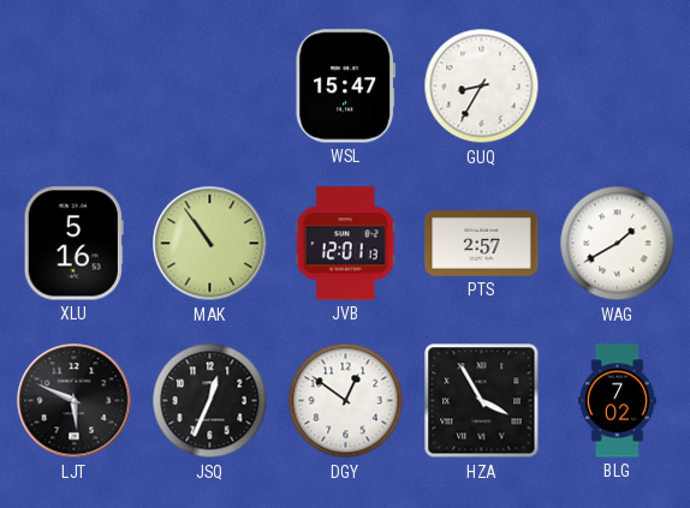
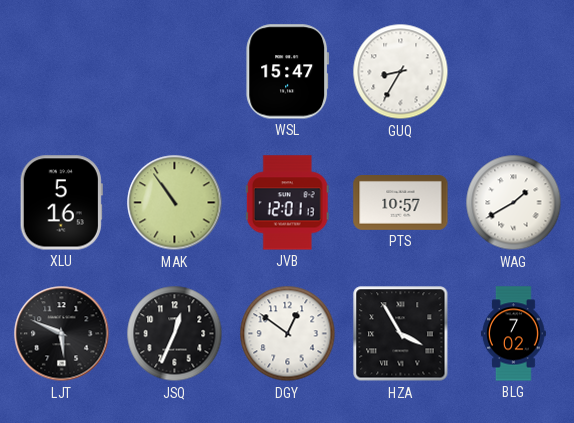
PTS: 2:57 -> 10:57 (401, 203)
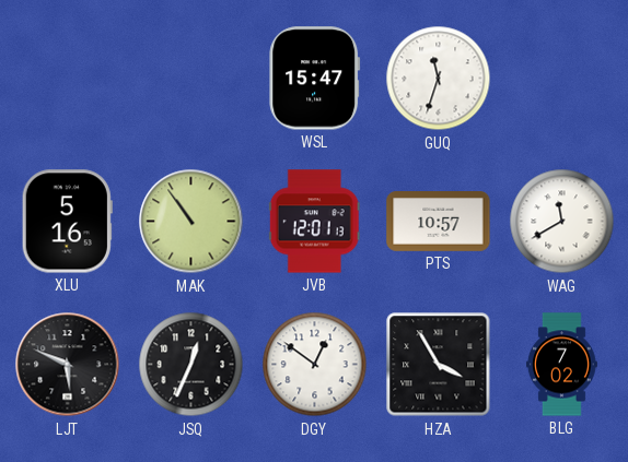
GUQ: 8:35 -> 11:33 (439, 79)
WAG: 1:40 -> 11:40 (562, 222)
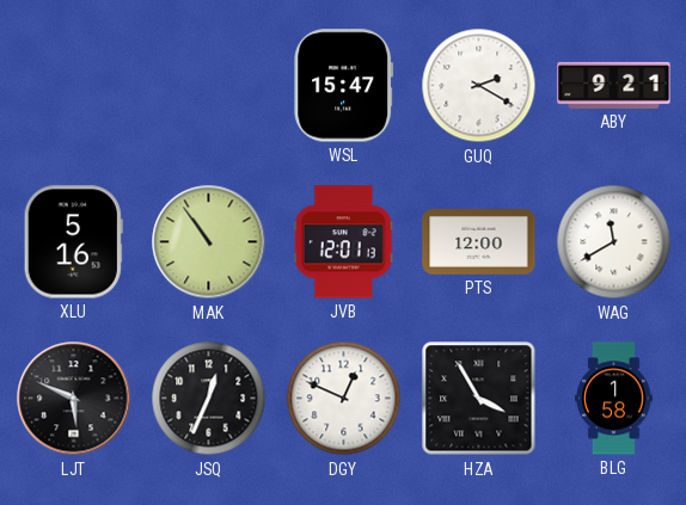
GUQ: 11:33 -> 2:20 (479, 86)
ABY: none -> 9:21 (614, 85)
PTS: 10:57 -> 12:00 (479, 242)
DGY: 12:51 -> 12:49 (344, 399)
BLG: 7:02 -> 1:58 (613, 399)
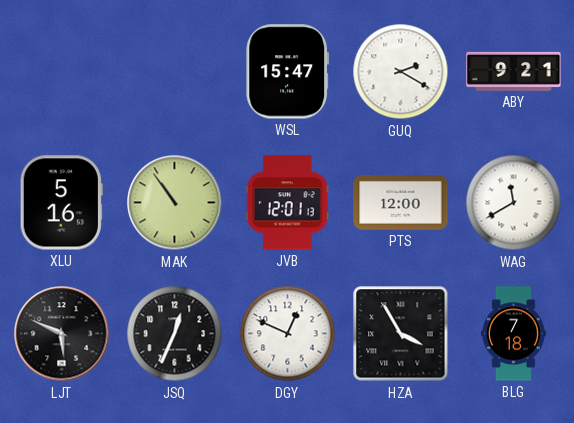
BLG: 1:58 -> 7:18 (513, 334)
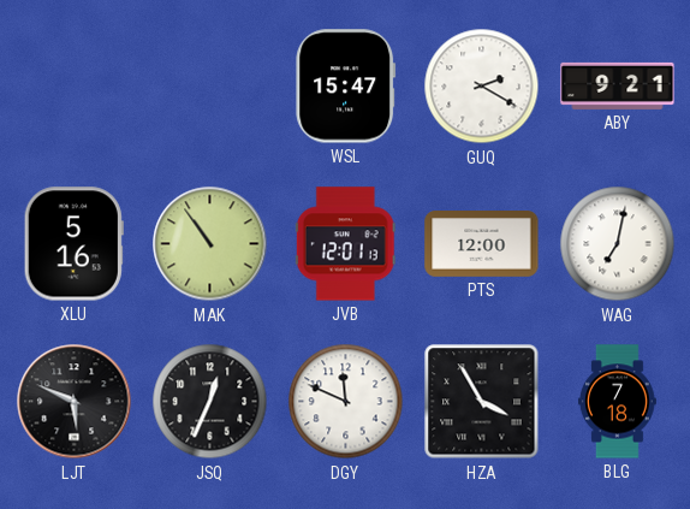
WAG: 11:40 -> 7:02 (618, 244)
DGY: 12:49 -> 11:49 (346, 402)
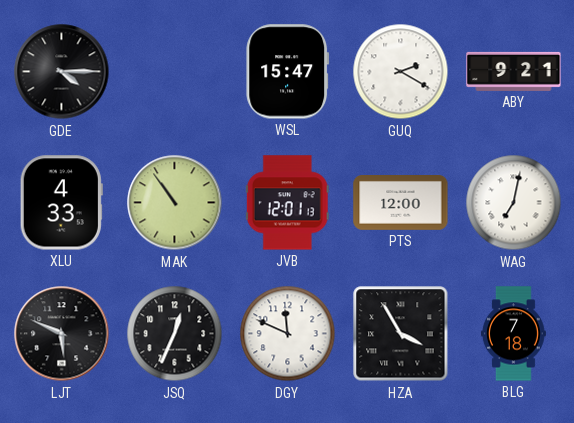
GDE: none -> 4:15 (62, 72)
XLU: 5:16 -> 4:33 (61, 203)
